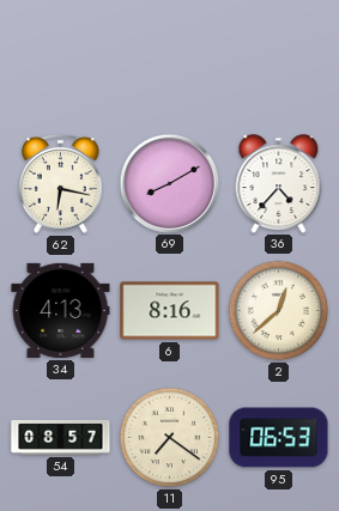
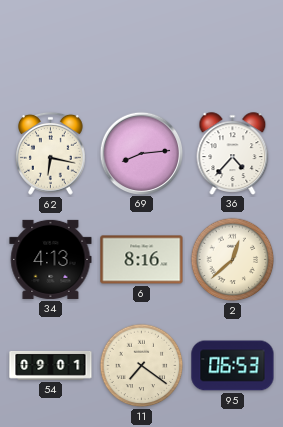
69: 8:10 -> 8:14 (141, 153)
54: 08:57 -> 09:01 (51, 366)
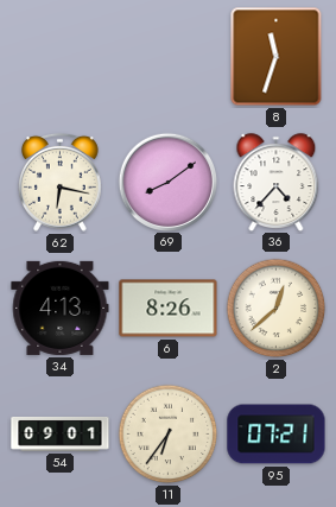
8: none -> 11:33 (277, 57)
69: 8:14 -> 8:09 (167, 182)
6: 8:16 -> 8:26 (169, 309)
11: 7:21 -> 6:36 (169, 435)
95: 06:53 -> 07:21 (277, 435)
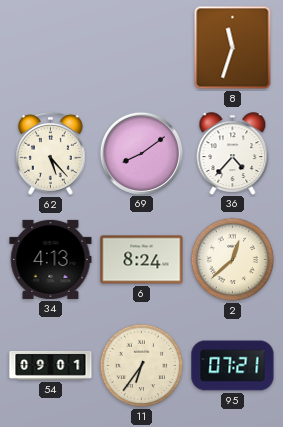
62: 6:17 -> 5:23 (51, 153)
6: 8:26 -> 8:24 (142, 260)
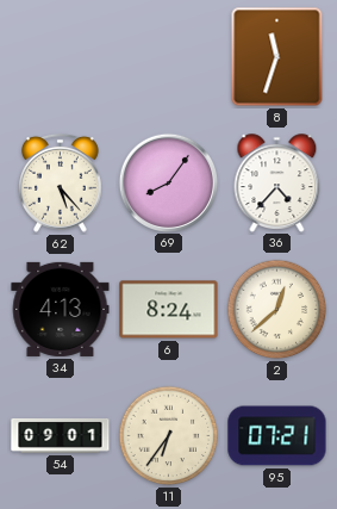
69: 8:09 -> 8:06 (168, 182)
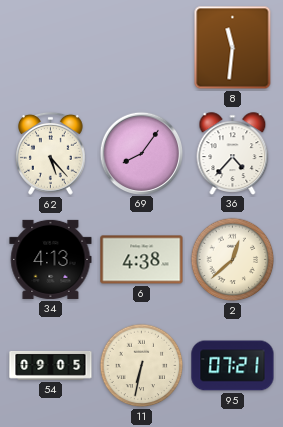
8: 11:33 -> 11:31 (233, 48)
6: 8:24 -> 4:38 (142, 260)
54: 09:01 -> 09:05 (51, 366)
11: 6:36 -> 6:32 (142, 366)
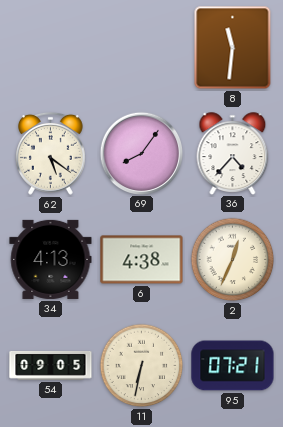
62: 5:23 -> 5:21 (51, 153)
2: 12:38 -> 12:34 (233, 260)
